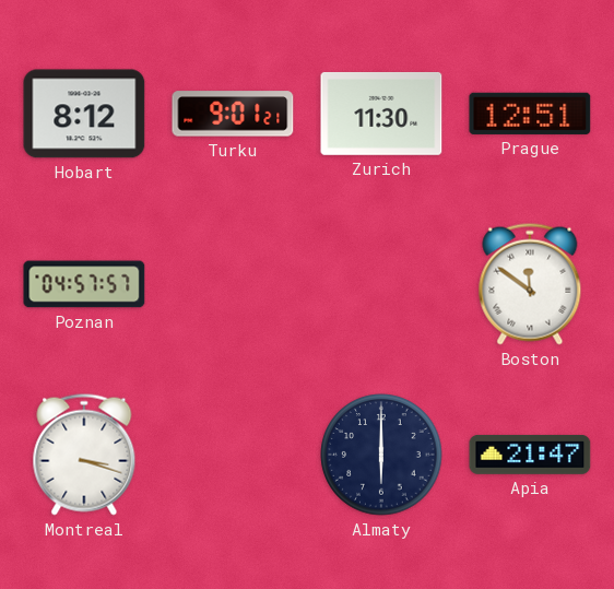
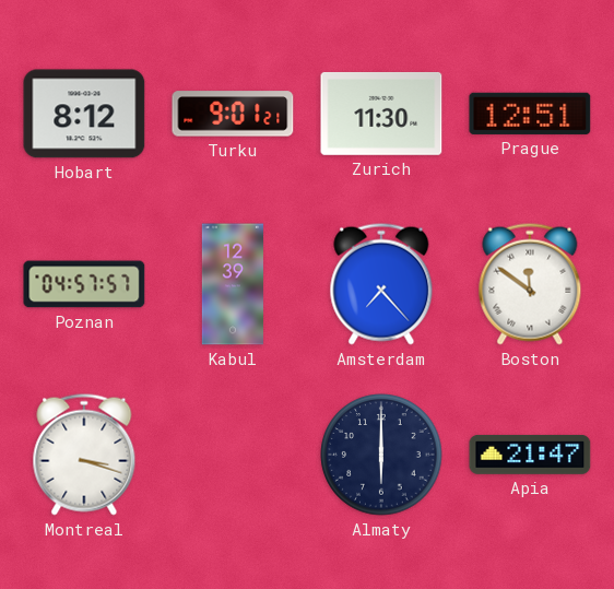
Kabul: none -> 12:39 (233, 284)
Amsterdam: none -> 7:23 (381, 284)
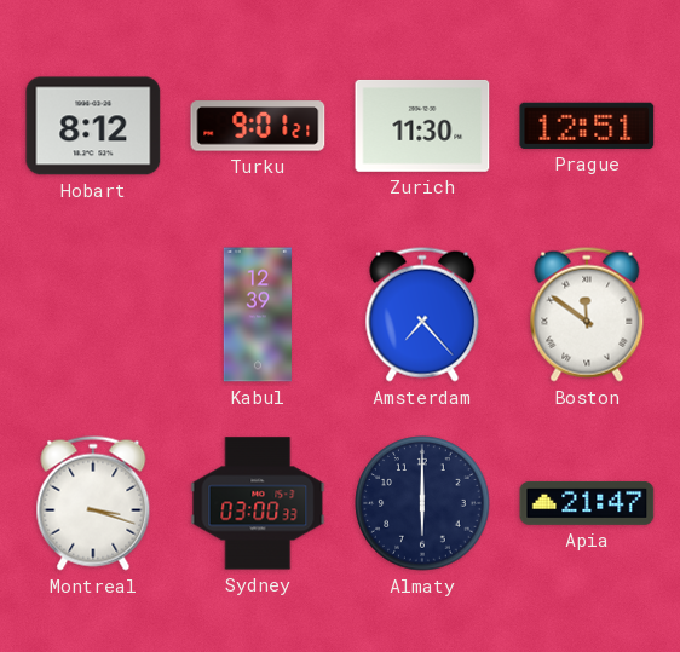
Poznan: 04:57 -> none (84, 284)
Sydney: none -> 03:00 (258, 503)
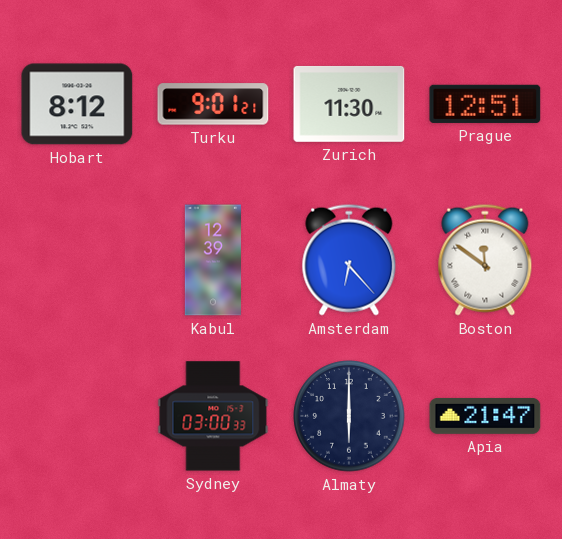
Amsterdam: 7:23 -> 6:23 (349, 260)
Montreal: 3:18 -> none (93, 503)
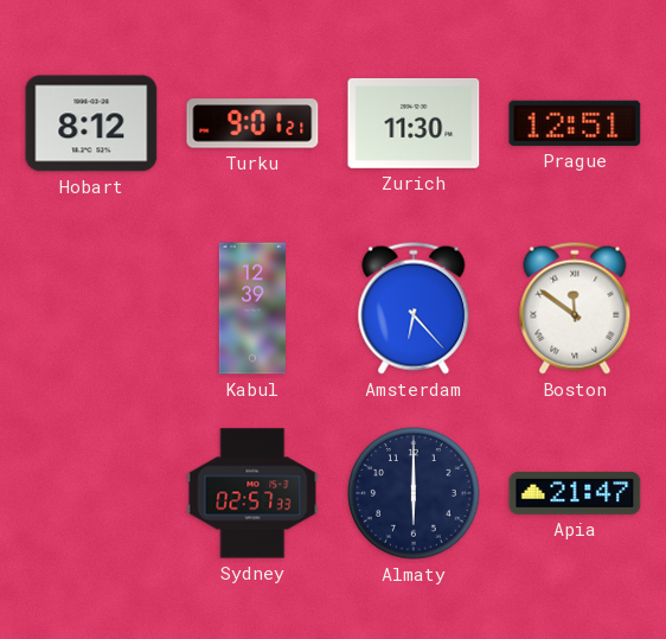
Sydney: 03:00 -> 02:57 (252, 493)
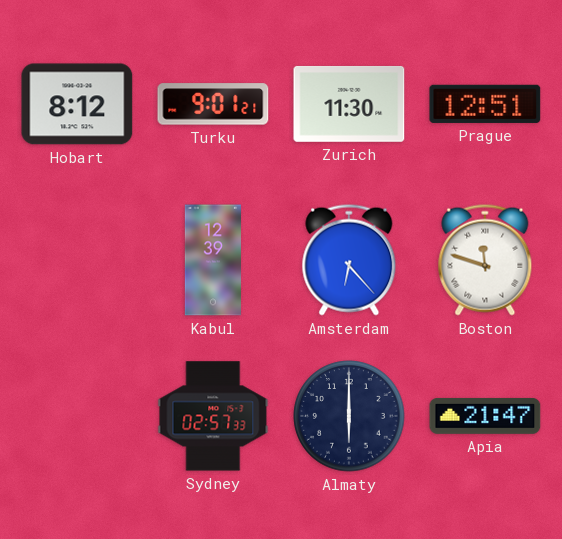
Boston: 11:51 -> 11:48 (485, 260)
